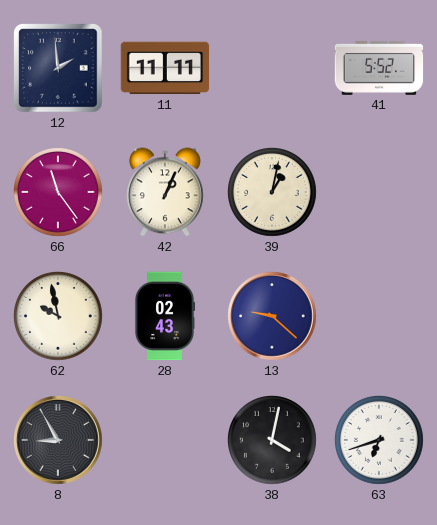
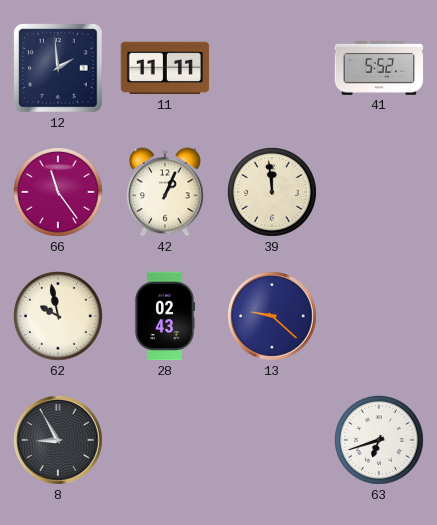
39: 1:02 -> 11:59 (272, 192)
38: 4:02 -> none (272, 440)
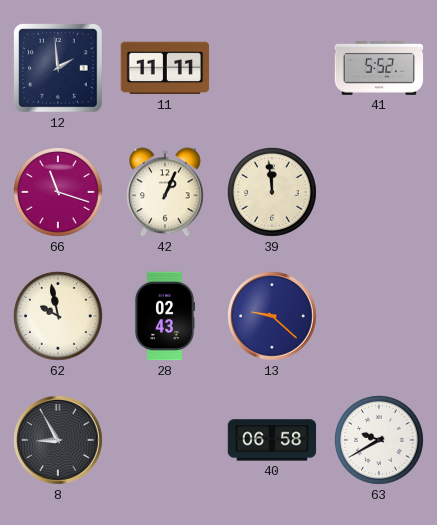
66: 11:24 -> 11:18 (58, 192)
40: none -> 06:58 (272, 440)
63: 6:42 -> 9:40 (379, 440)
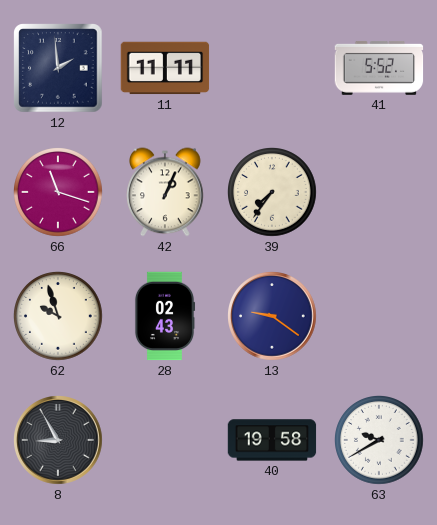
39: 11:59 -> 7:36 (272, 192)
62: 9:58 -> 9:57 (58, 316)
13: 9:22 -> 9:21 (272, 316)
40: 06:58 -> 19:58 (272, 440)
